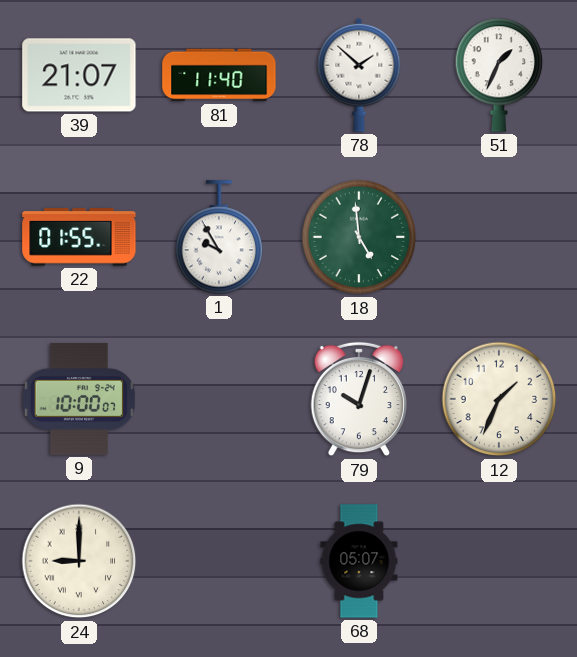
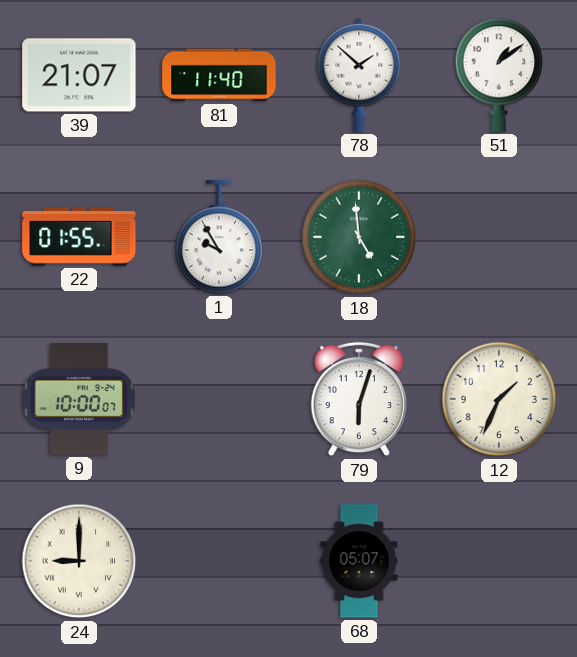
51: 1:34 -> 1:09 (499, 75)
79: 10:03 -> 6:03 (358, 399)
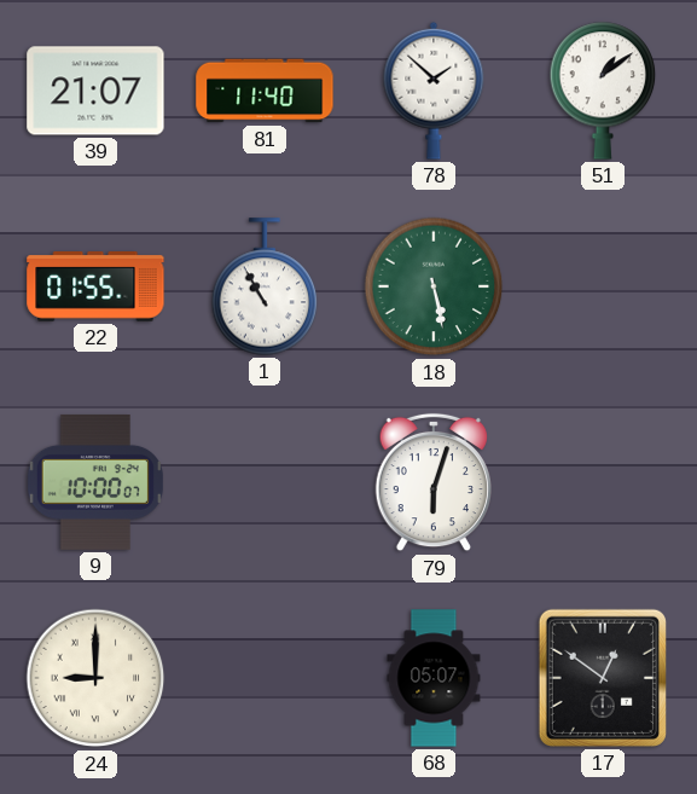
1: 9:55 -> 10:55 (265, 286)
18: 4:59 -> 5:28 (434, 286)
12: 1:34 -> none (499, 399)
17: none -> 12:51 (603, 678)
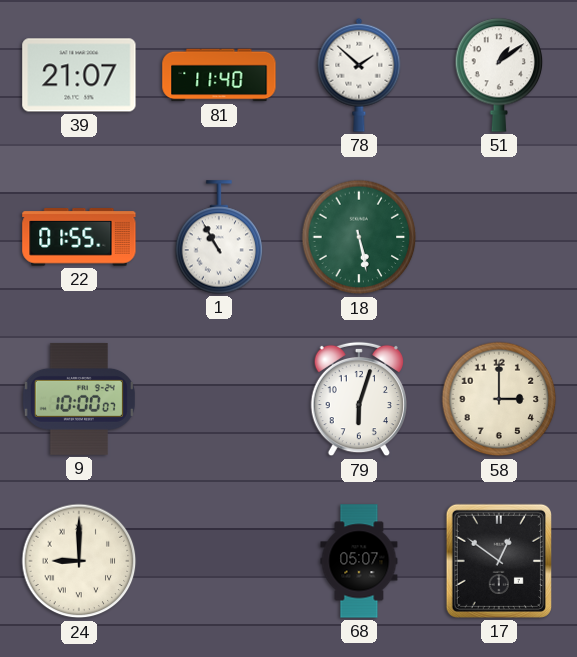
58: none -> 3:00 (499, 399)
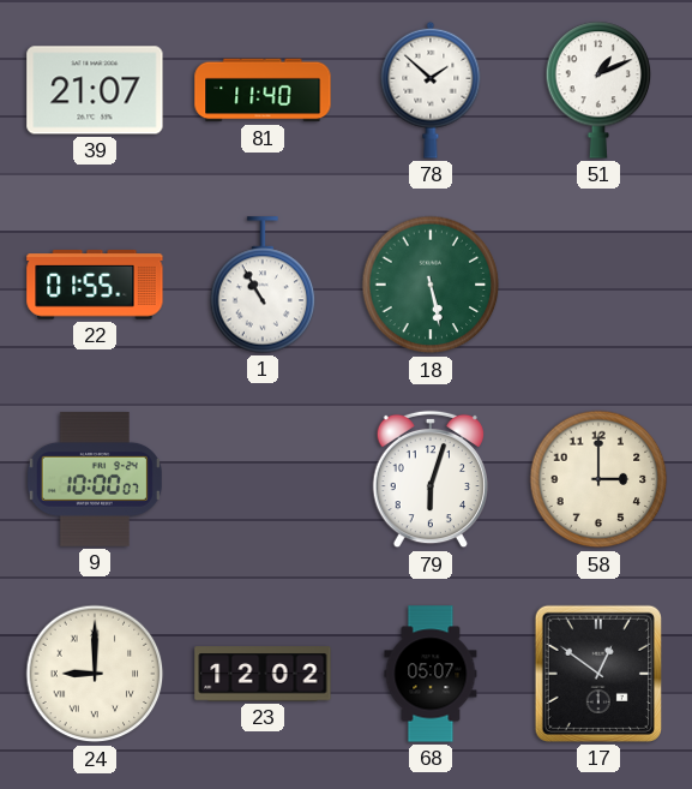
51: 1:09 -> 1:11 (598, 90)
23: none -> 12:02 (263, 674)
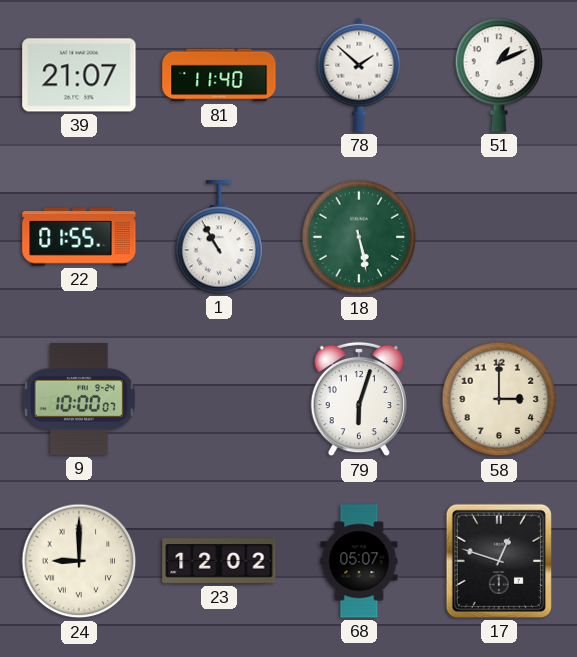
17: 12:51 -> 12:48 (499, 561)
